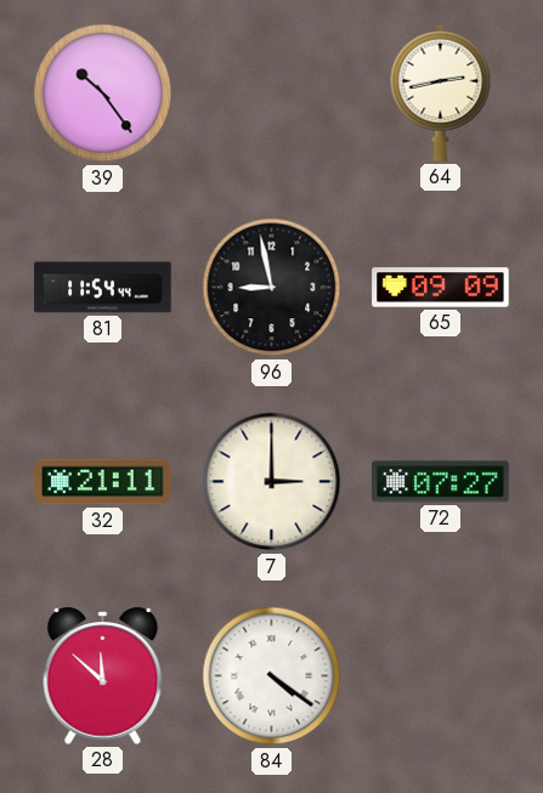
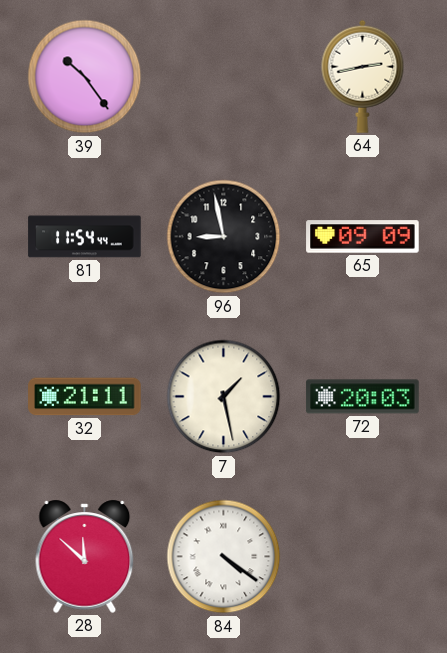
7: 3:00 -> 1:28 (224, 397)
72: 07:27 -> 20:03 (363, 397)
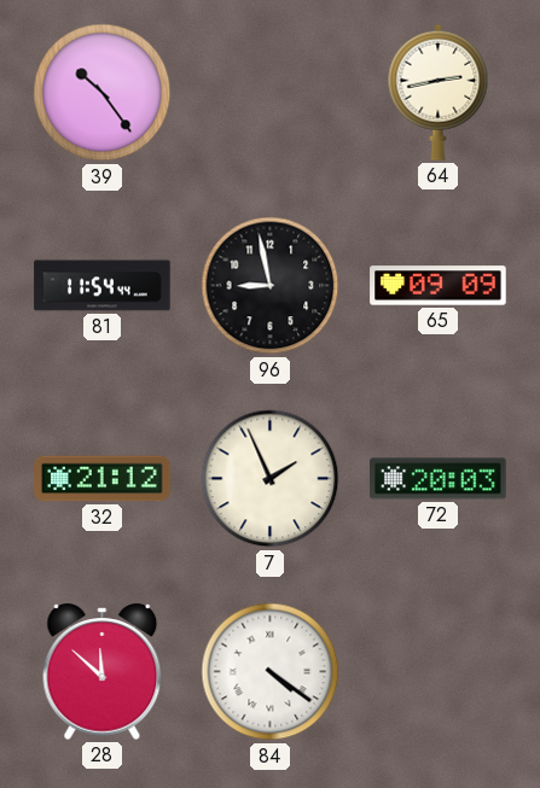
32: 21:11 -> 21:12 (103, 479)
7: 1:28 -> 1:56 (271, 479)
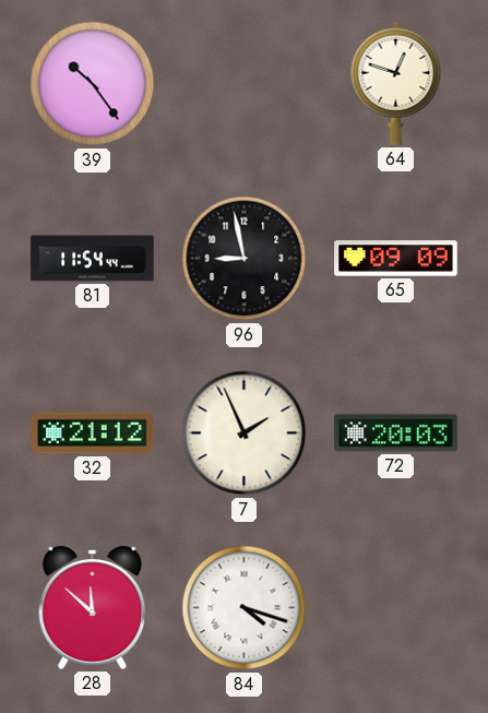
64: 2:43 -> 12:48 (396, 83)
84: 4:21 -> 4:18 (245, 608)
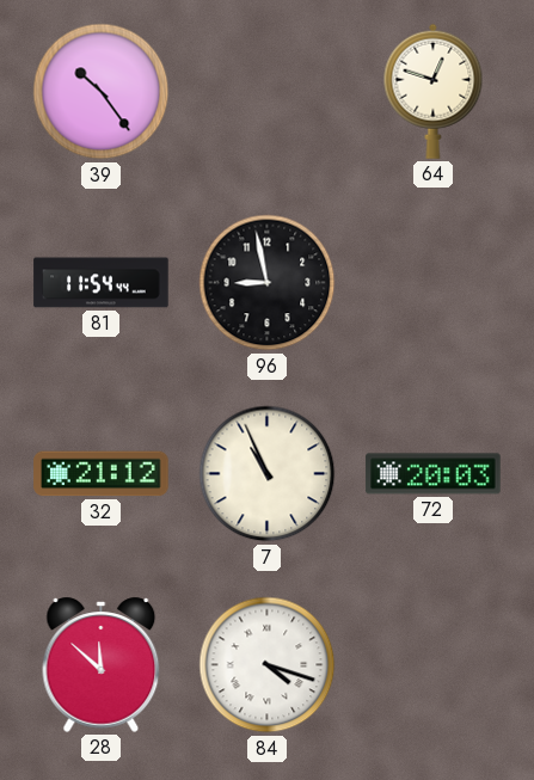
65: 09:09 -> none (396, 259)
7: 1:56 -> 10:56 (268, 474)
